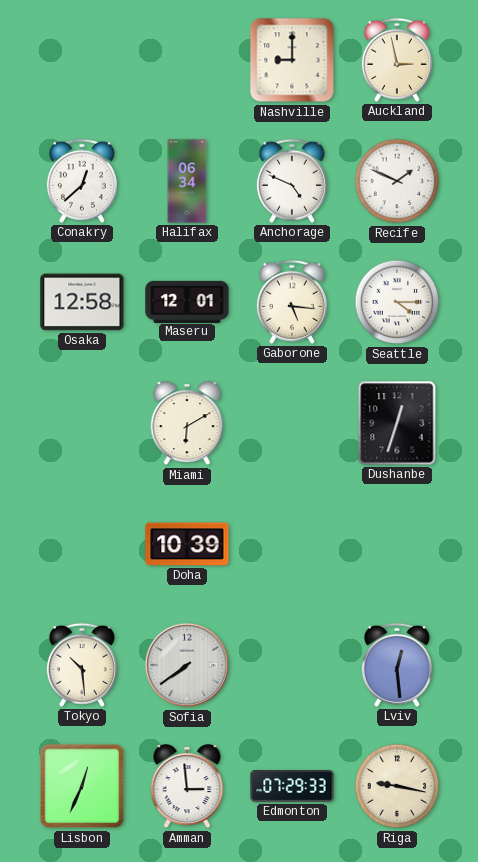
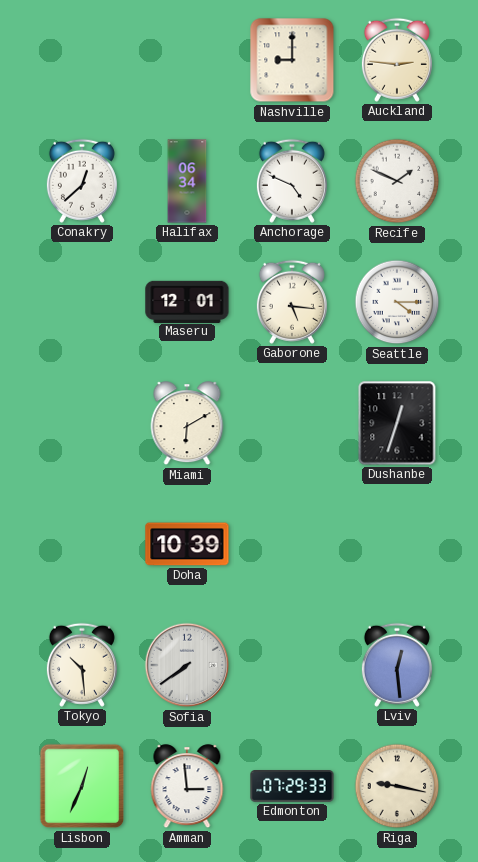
Auckland: 2:58 -> 2:46 (397, 60)
Osaka: 12:58 -> none (82, 302)
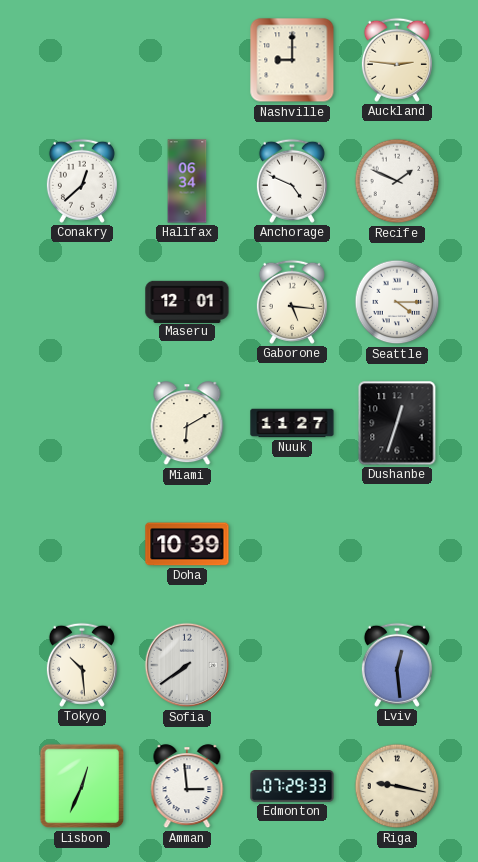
Nuuk: none -> 11:27 (292, 423)
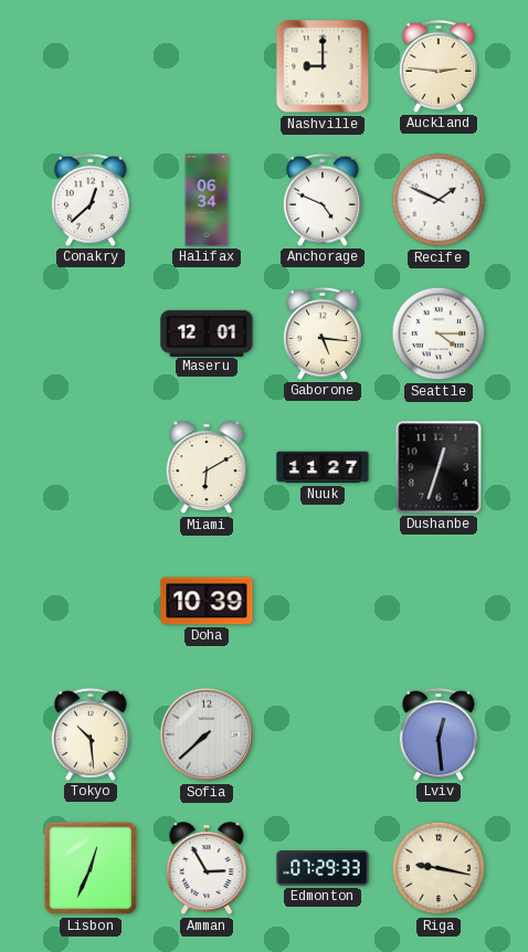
Sofia: 7:39 -> 7:38 (207, 734)
Amman: 2:59 -> 2:55 (207, 869)
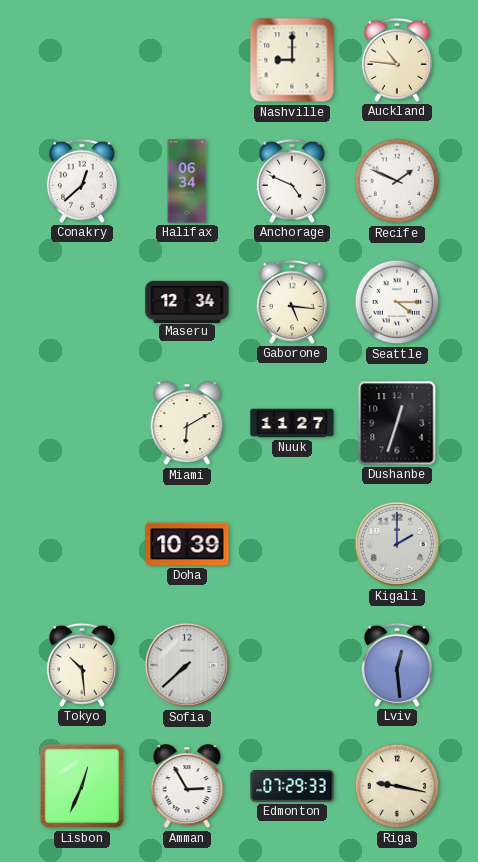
Auckland: 2:46 -> 10:46 (397, 60)
Maseru: 12:01 -> 12:34 (187, 301)
Kigali: none -> 2:00 (397, 544)
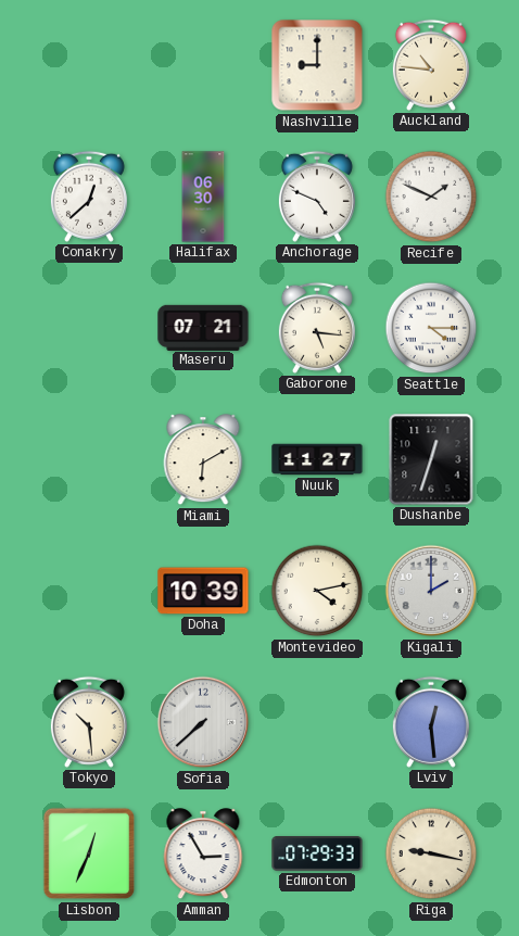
Halifax: 06:34 -> 06:30 (203, 197)
Maseru: 12:34 -> 07:21 (203, 327)
Montevideo: none -> 4:13 (317, 591)
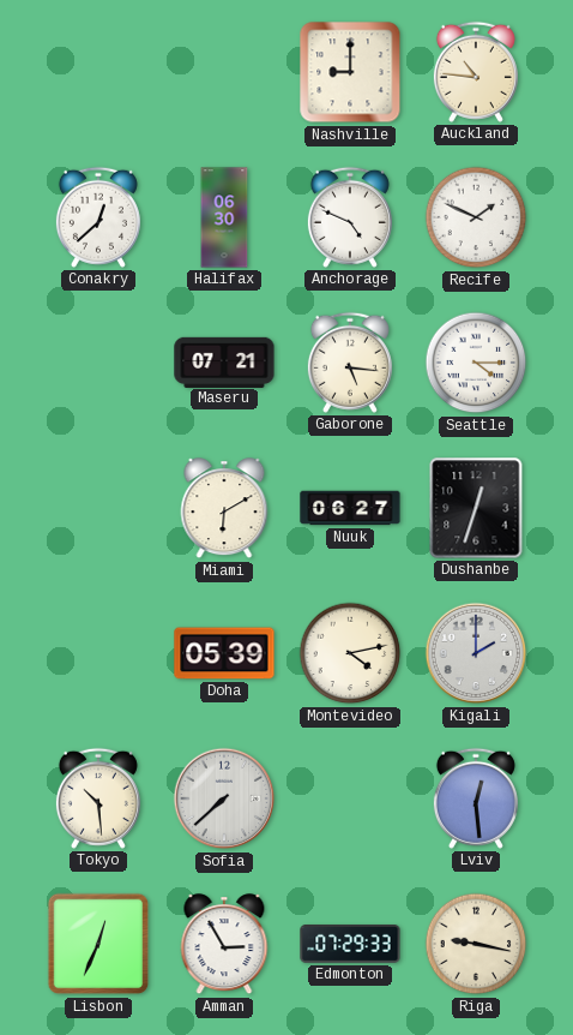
Nuuk: 11:27 -> 06:27 (350, 508)
Doha: 10:39 -> 05:39 (224, 653)
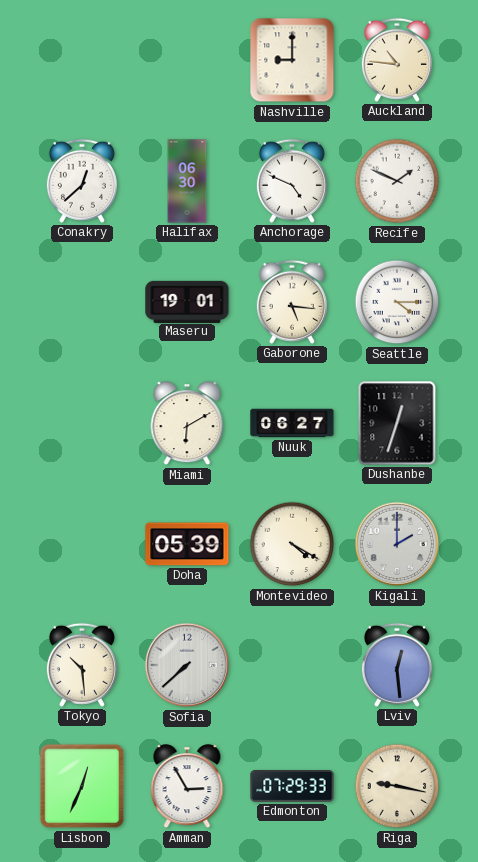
Maseru: 07:21 -> 19:01 (187, 301)
Montevideo: 4:13 -> 4:20 (292, 544)
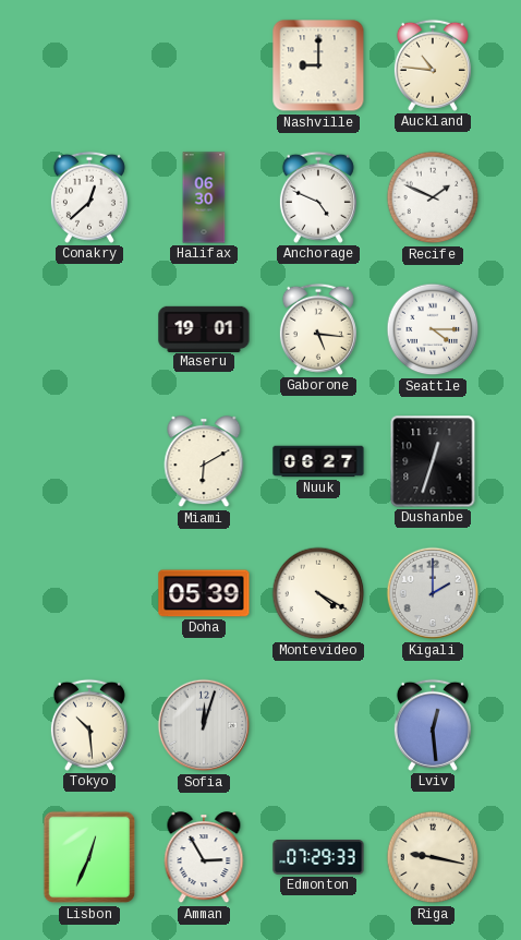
Sofia: 7:38 -> 12:03 (204, 725)
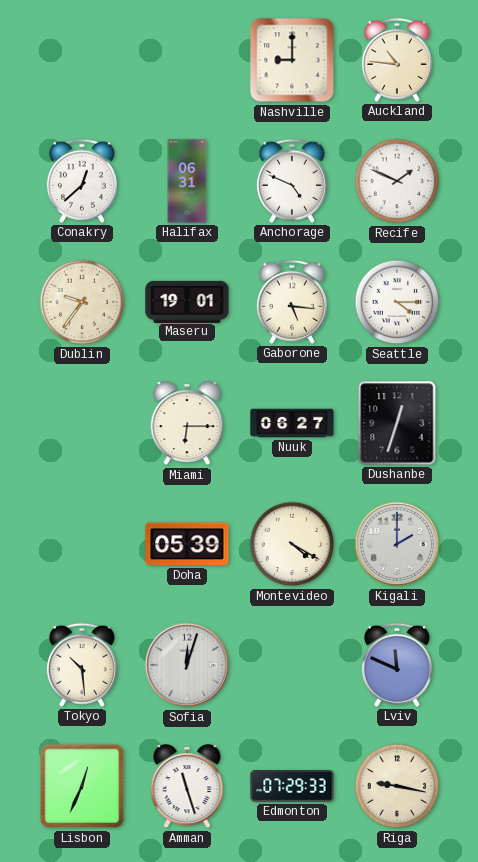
Halifax: 06:30 -> 06:31 (187, 181)
Dublin: none -> 9:36 (82, 302)
Miami: 6:10 -> 6:15 (187, 424)
Lviv: 12:29 -> 11:49 (397, 665)
Amman: 2:55 -> 11:27 (187, 787)
